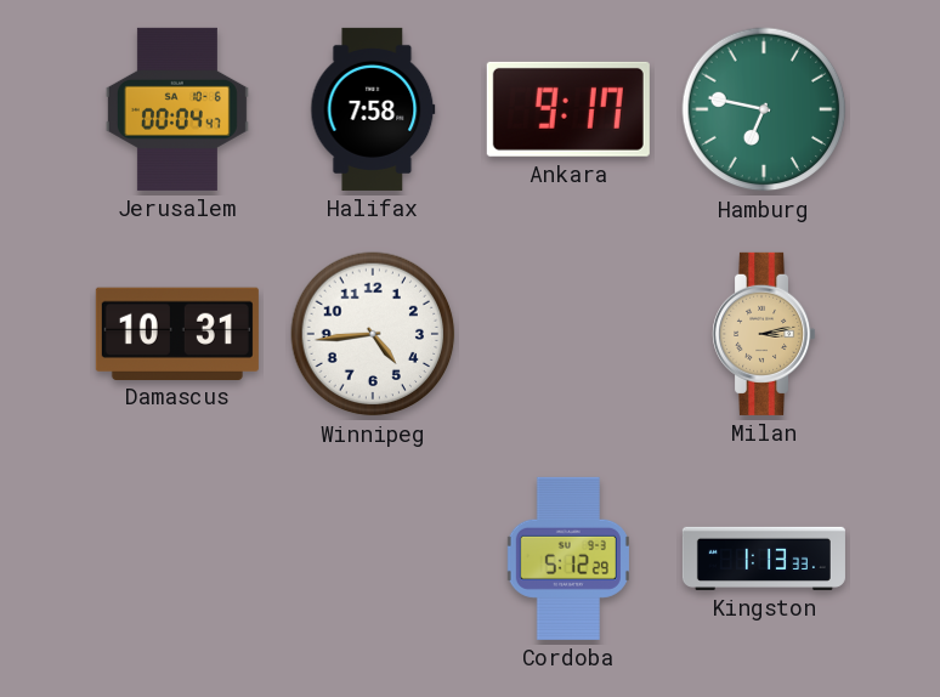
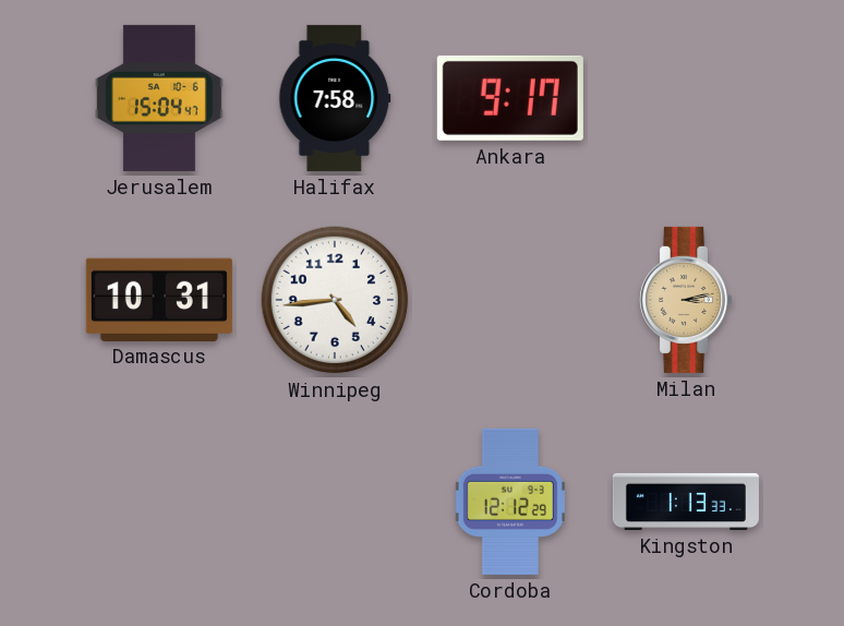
Jerusalem: 00:04 -> 15:04 (159, 98)
Hamburg: 6:47 -> none (764, 109)
Cordoba: 5:12 -> 12:12 (510, 502)
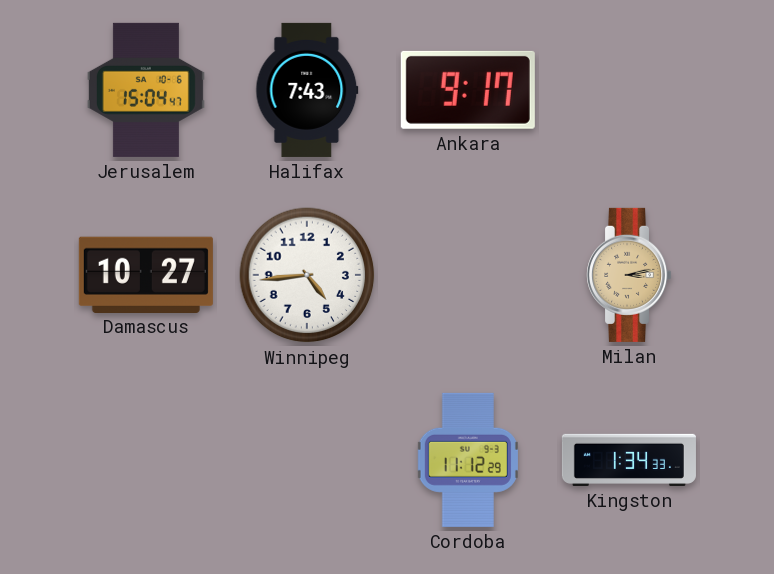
Halifax: 7:58 -> 7:43 (307, 90)
Damascus: 10:31 -> 10:27 (146, 274)
Cordoba: 12:12 -> 11:12 (468, 460)
Kingston: 1:13 -> 1:34 (629, 460)
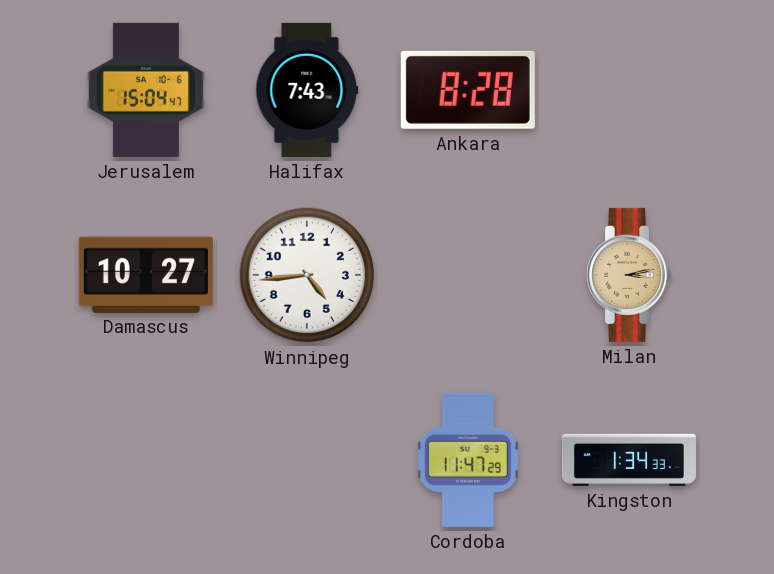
Ankara: 9:17 -> 8:28 (468, 90)
Cordoba: 11:12 -> 11:47 (468, 460)
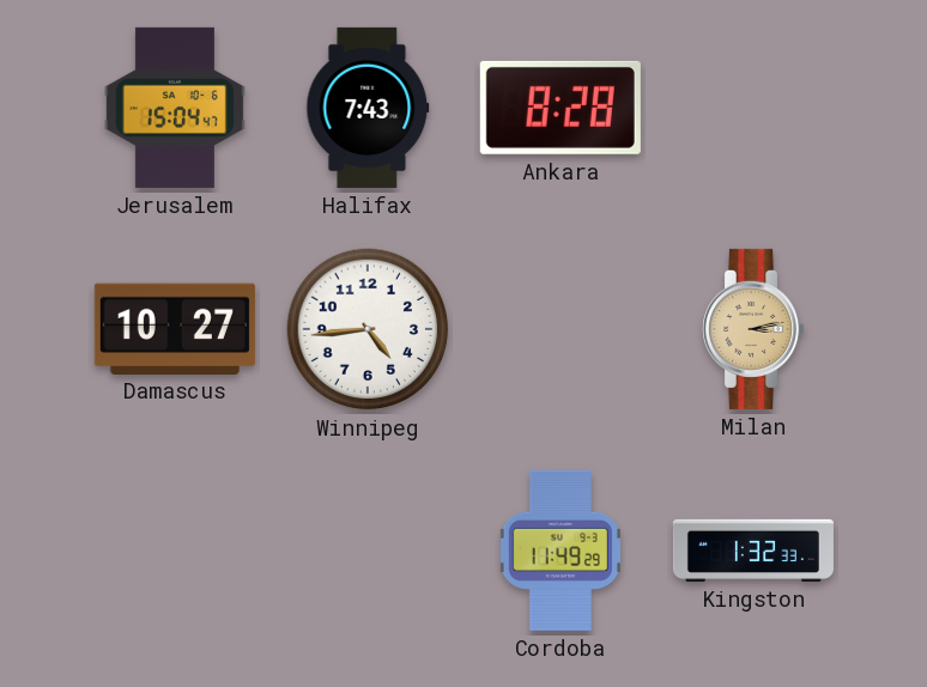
Cordoba: 11:47 -> 11:49 (561, 551)
Kingston: 1:34 -> 1:32 (753, 551)
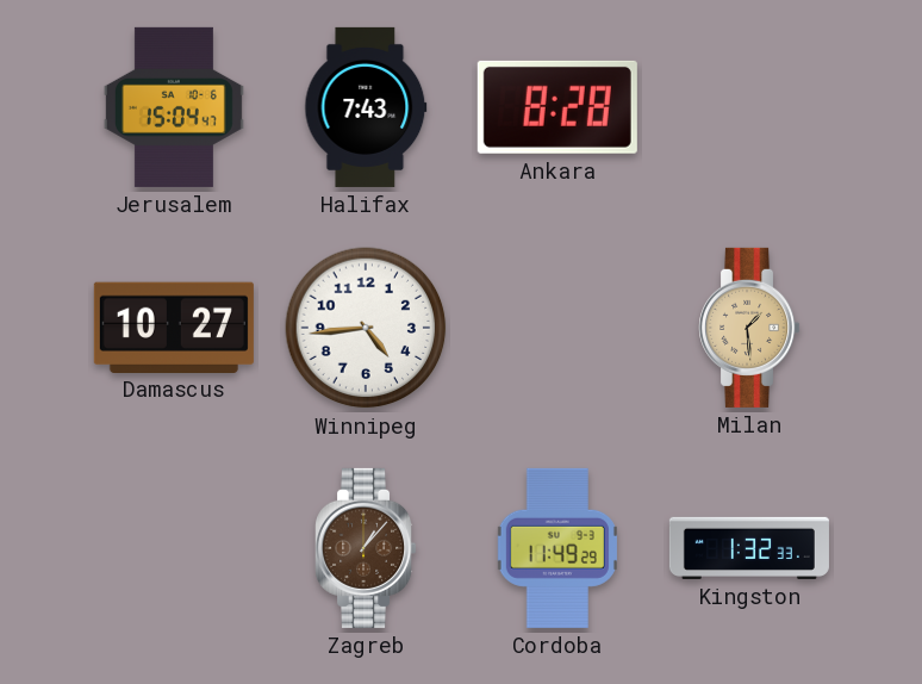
Milan: 3:13 -> 1:29 (750, 328)
Zagreb: none -> 1:07 (367, 548)
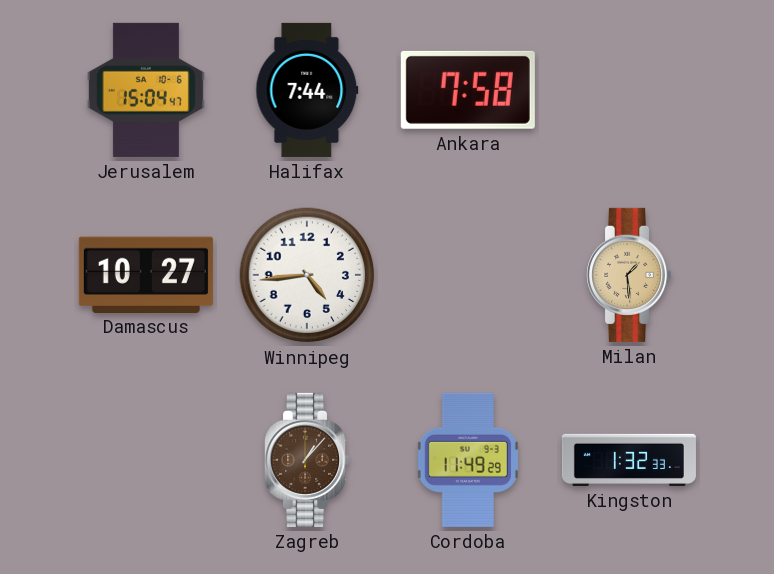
Halifax: 7:43 -> 7:44 (307, 90)
Ankara: 8:28 -> 7:58 (468, 90)
